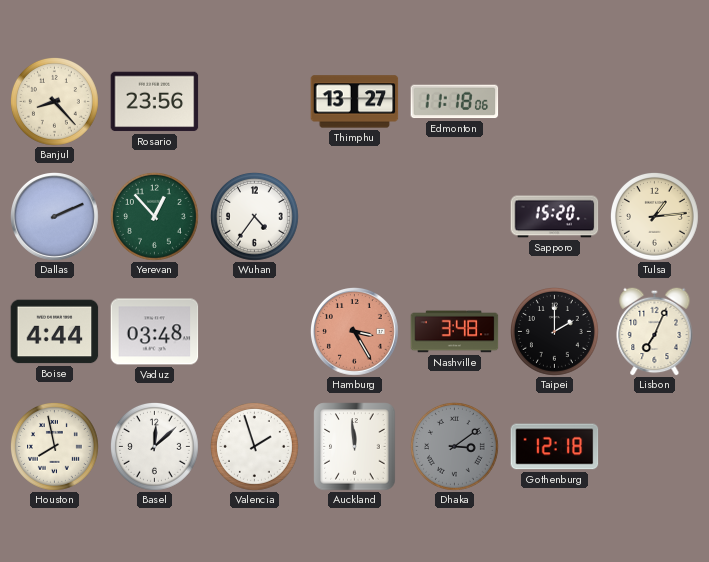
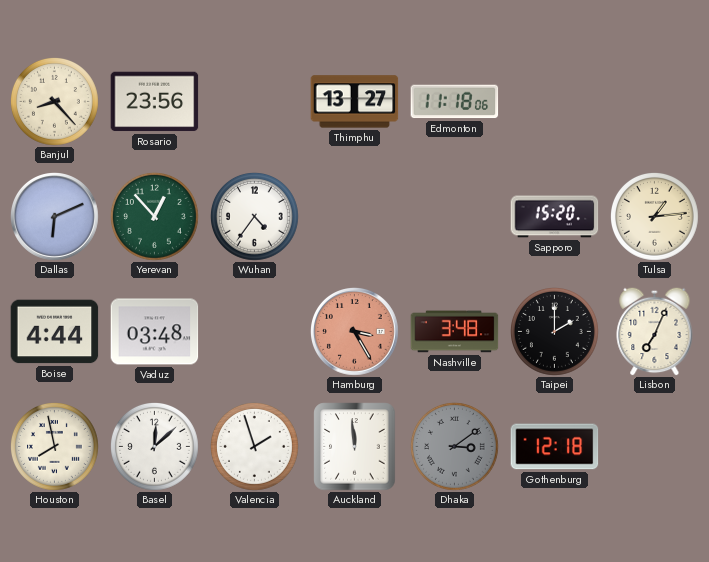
Dallas: 2:11 -> 6:11 (55, 217)
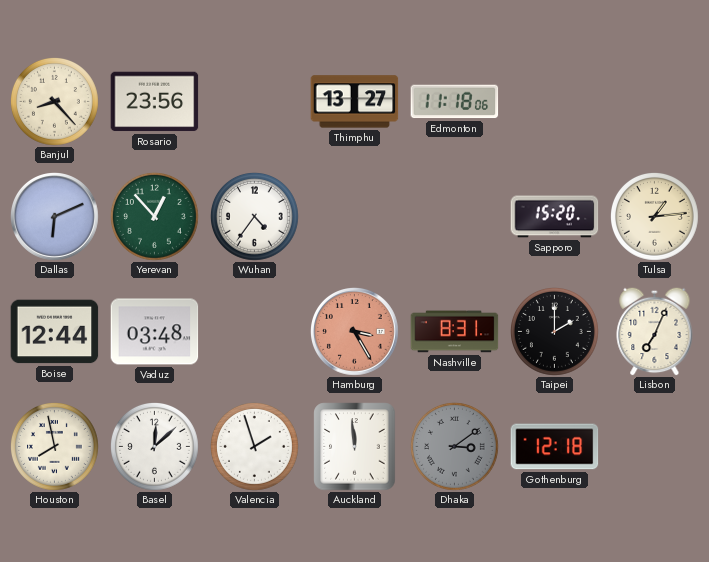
Boise: 4:44 -> 12:44 (55, 332)
Nashville: 3:48 -> 8:31 (455, 332)
